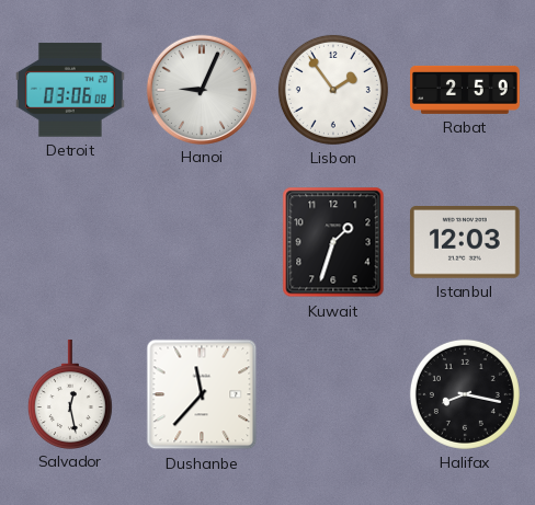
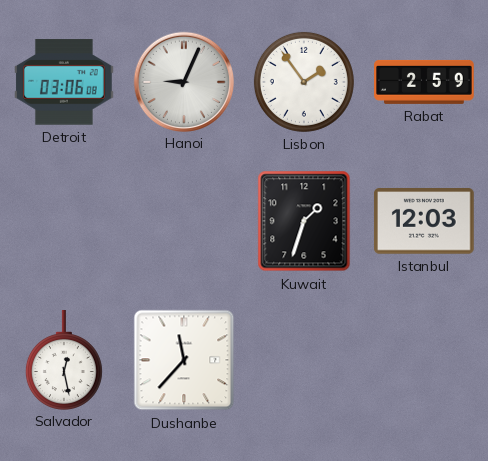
Halifax: 8:17 -> none (465, 394)
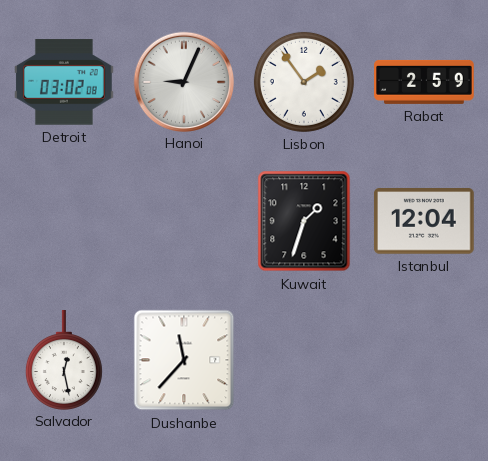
Detroit: 03:06 -> 03:02 (65, 82)
Istanbul: 12:03 -> 12:04 (424, 221)
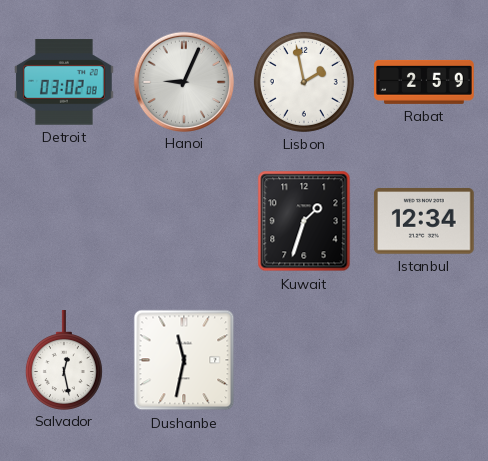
Lisbon: 1:54 -> 1:58 (304, 82)
Istanbul: 12:04 -> 12:34 (424, 221)
Dushanbe: 11:37 -> 11:32 (184, 360)
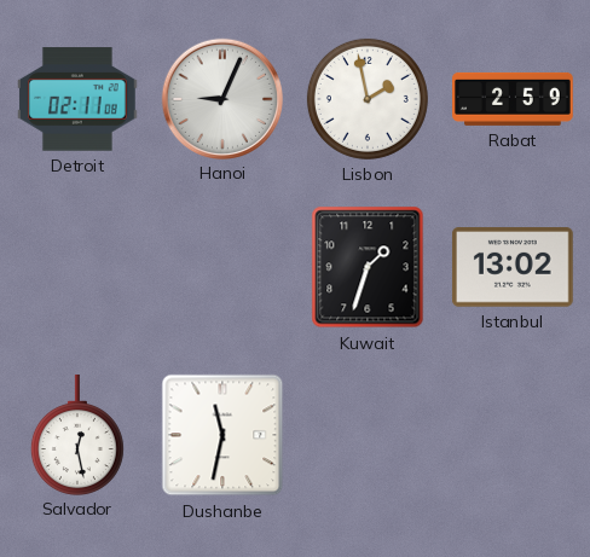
Detroit: 03:02 -> 02:11 (79, 99)
Istanbul: 12:34 -> 13:02 (513, 267)
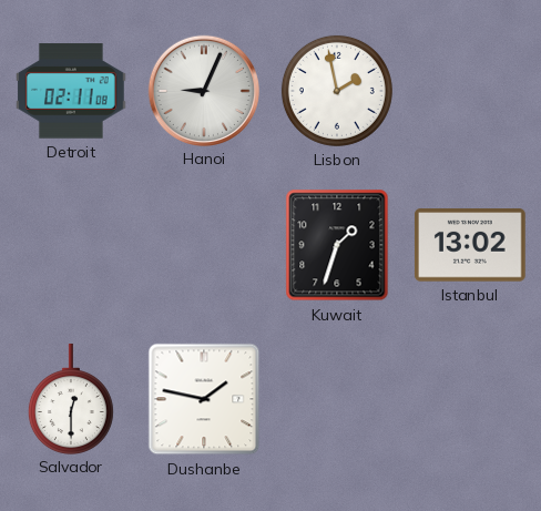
Rabat: 2:59 -> none (513, 99)
Salvador: 12:28 -> 12:30 (71, 399)
Dushanbe: 11:32 -> 1:47 (204, 399)
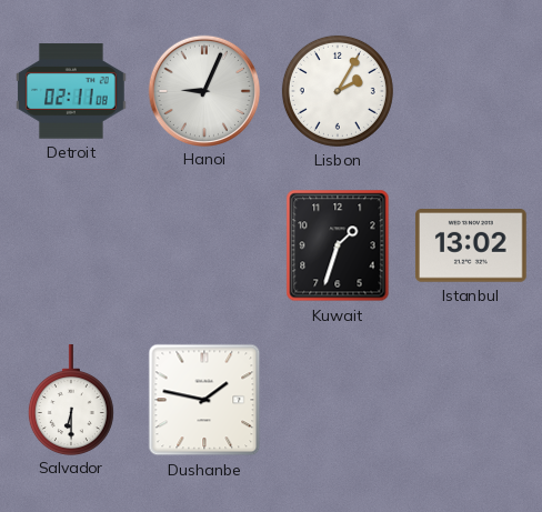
Lisbon: 1:58 -> 2:05 (338, 91)
Salvador: 12:30 -> 6:30 (71, 400)
